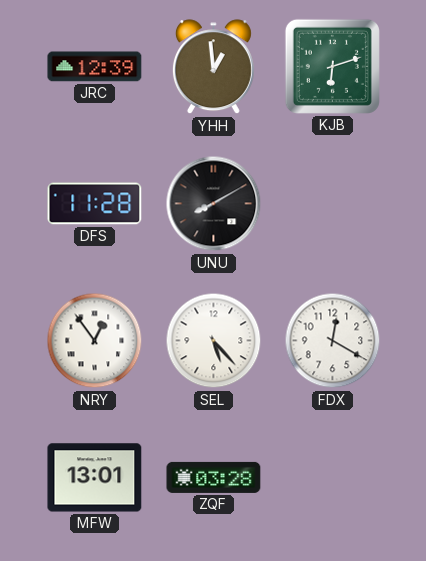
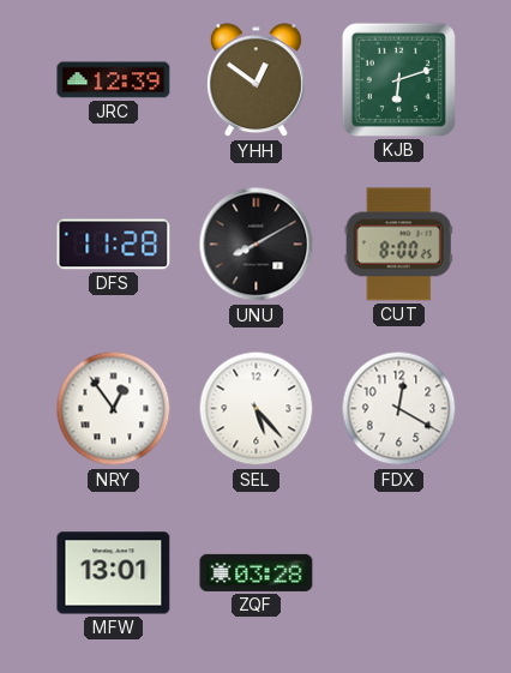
YHH: 12:59 -> 12:51 (256, 80)
CUT: none -> 8:00 (398, 245)
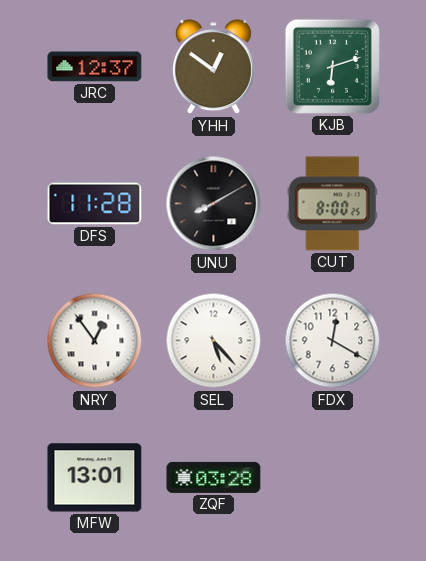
JRC: 12:39 -> 12:37 (95, 67)
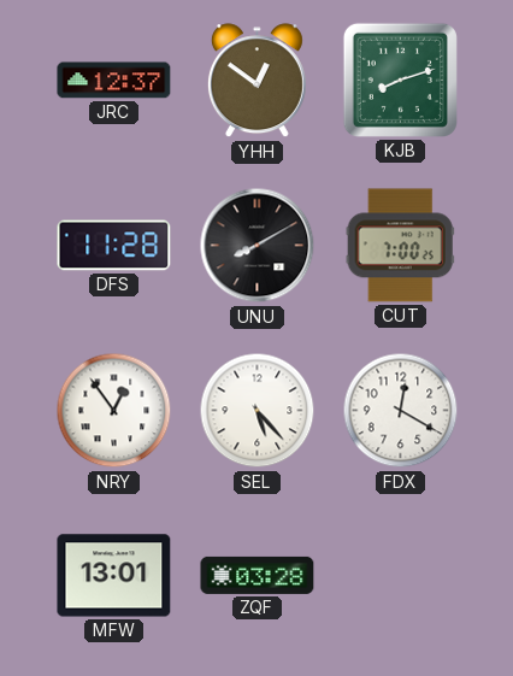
KJB: 6:12 -> 8:12 (400, 80)
CUT: 8:00 -> 7:00 (400, 246)
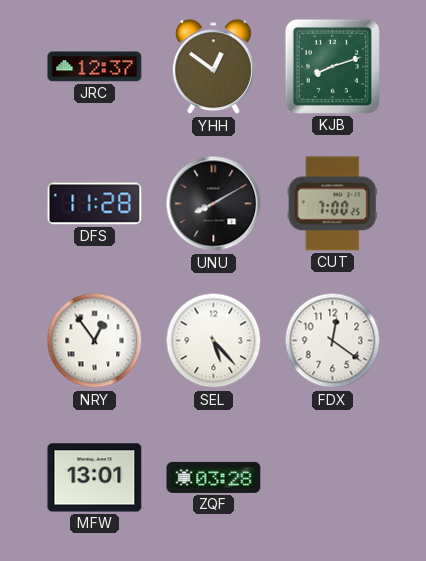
FDX: 12:20 -> 12:21 (333, 341)
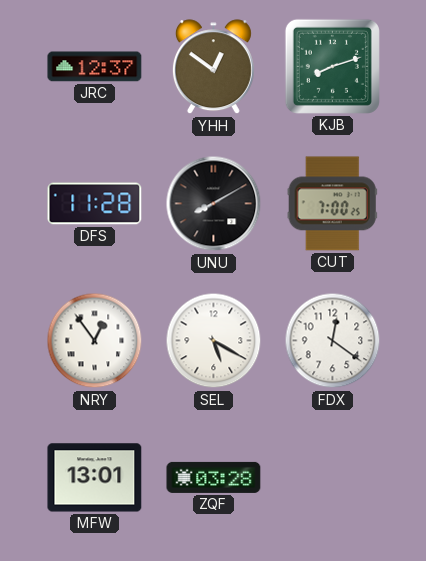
SEL: 5:23 -> 5:20 (214, 341)
